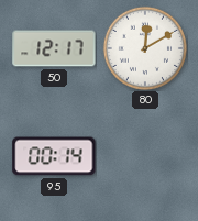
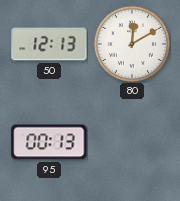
50: 12:17 -> 12:13 (49, 44)
95: 00:14 -> 00:13 (49, 142)
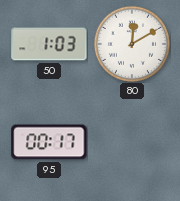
50: 12:13 -> 1:03 (49, 44)
95: 00:13 -> 00:17 (49, 142)
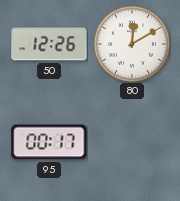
50: 1:03 -> 12:26 (49, 44)
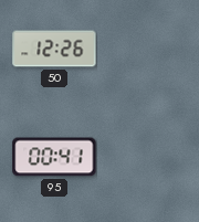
80: 12:10 -> none (132, 44)
95: 00:17 -> 00:41 (54, 157)
